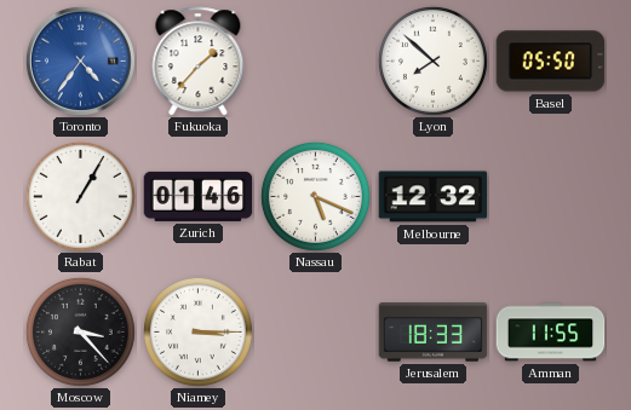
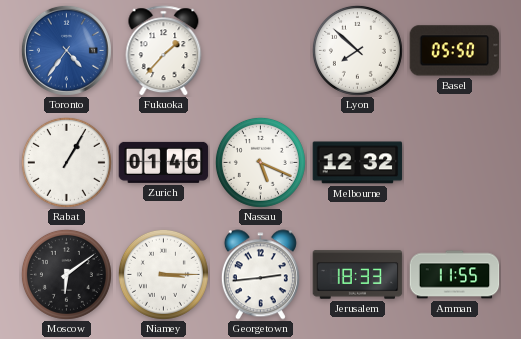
Moscow: 3:23 -> 6:09 (66, 274)
Georgetown: none -> 2:44 (260, 275)
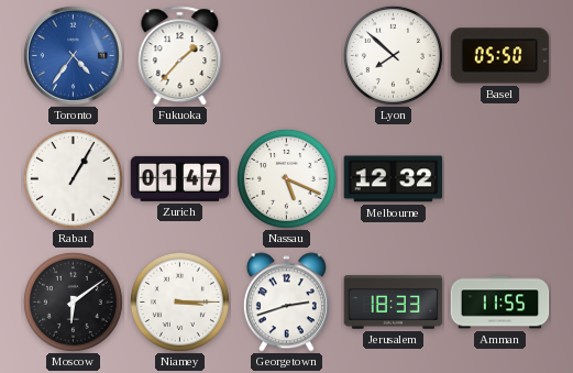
Zurich: 01:46 -> 01:47 (180, 178)
Georgetown: 2:44 -> 2:42 (286, 303)
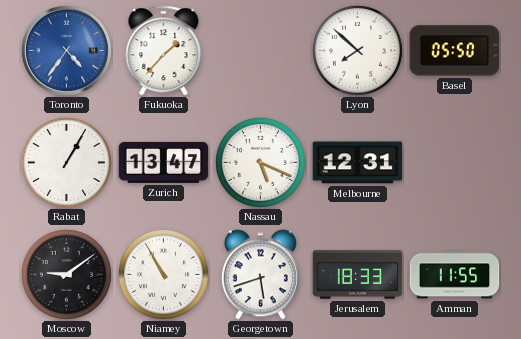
Zurich: 01:47 -> 13:47 (164, 162)
Melbourne: 12:32 -> 12:31 (358, 163)
Moscow: 6:09 -> 9:09 (66, 274)
Niamey: 3:15 -> 10:55 (163, 274)
Georgetown: 2:42 -> 5:42 (260, 275)
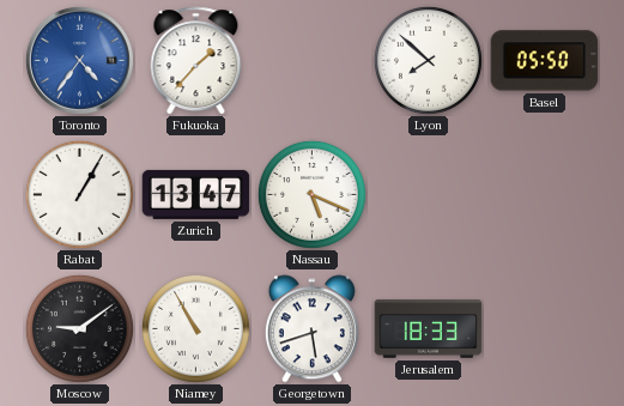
Melbourne: 12:31 -> none (358, 163)
Amman: 11:55 -> none (455, 275)
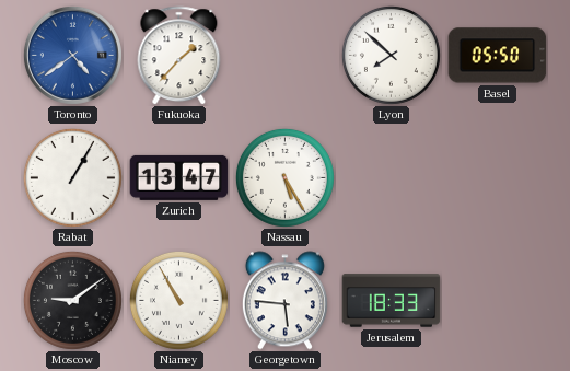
Toronto: 4:36 -> 4:39 (72, 55)
Nassau: 5:19 -> 5:25 (284, 177)
Georgetown: 5:42 -> 5:46 (284, 301)
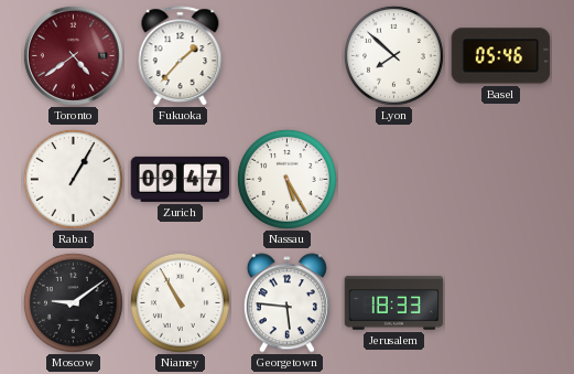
Toronto dial: blue -> burgundy (73, 55)
Basel: 05:50 -> 05:46 (501, 56)
Zurich: 13:47 -> 09:47 (181, 179)
